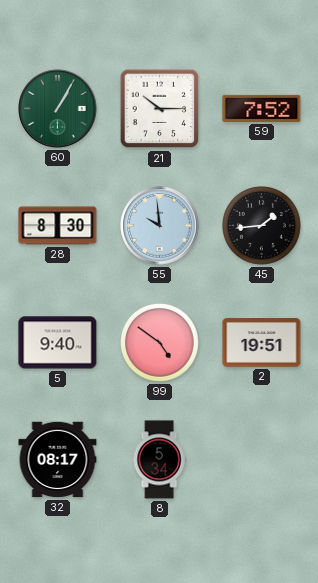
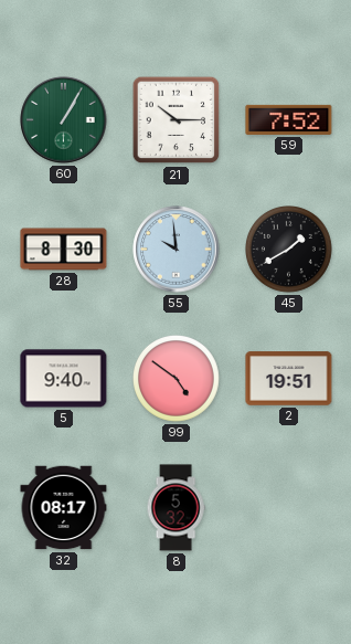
45: 1:44 -> 1:40 (289, 250)
8: 5:34 -> 5:32 (175, 508)
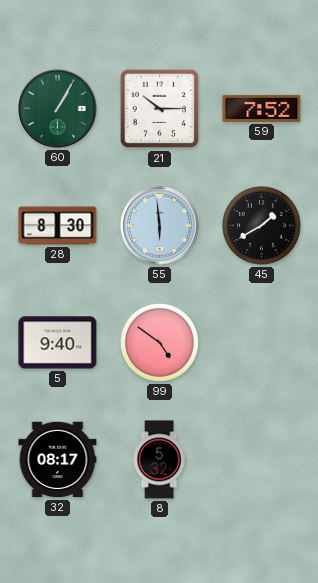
55: 9:59 -> 5:59 (160, 226)
2: 19:51 -> none (289, 379)
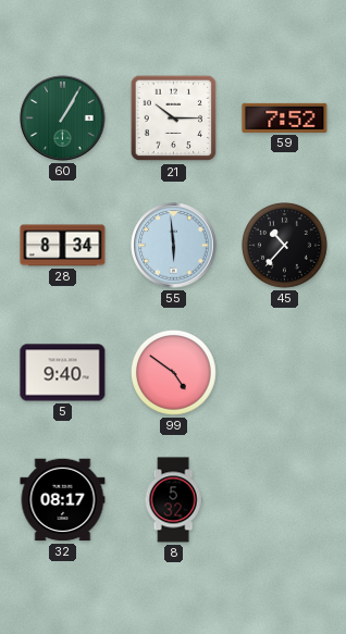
28: 8:30 -> 8:34 (63, 246)
45: 1:40 -> 10:37 (285, 246)
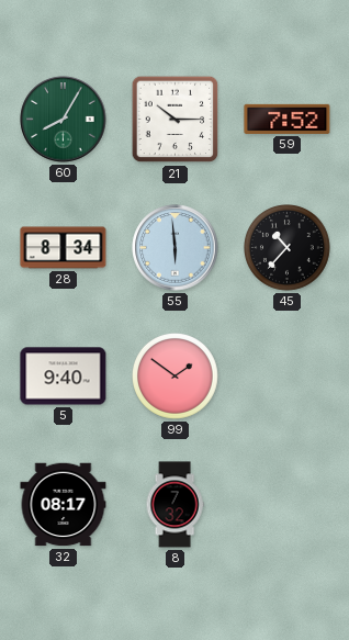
60: 1:05 -> 8:05 (64, 120)
99: 4:51 -> 1:51 (176, 377)
8: 5:32 -> 7:32 (174, 505)
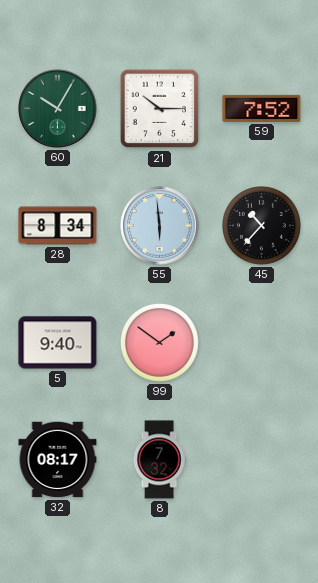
60: 8:05 -> 10:05 (58, 109)
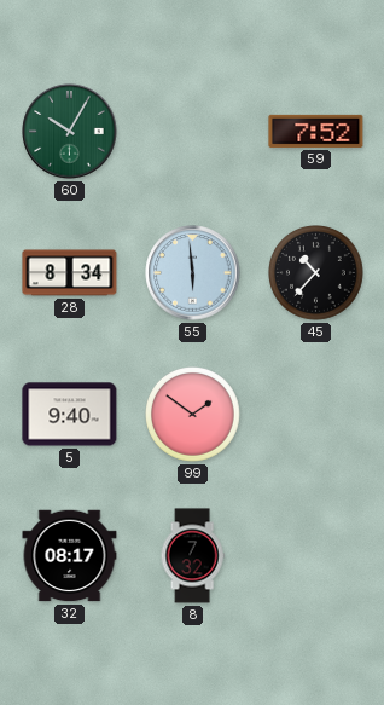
21: 10:15 -> none (160, 109)
